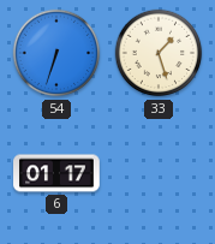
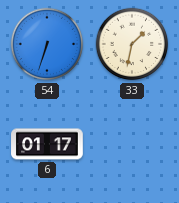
33: 1:27 -> 1:32 (132, 44)
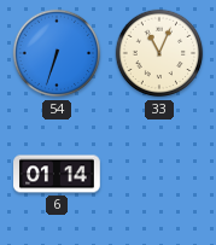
33: 1:32 -> 11:04 (159, 53)
6: 01:17 -> 01:14 (57, 174)
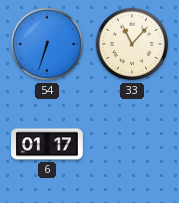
33: 11:04 -> 11:07 (132, 44)
6: 01:14 -> 01:17 (47, 144)
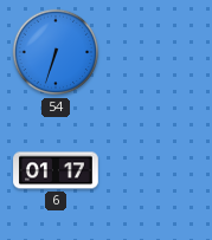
33: 11:07 -> none (132, 44)
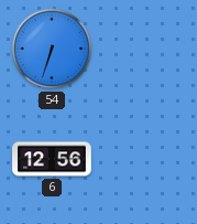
6: 01:17 -> 12:56 (52, 159)
